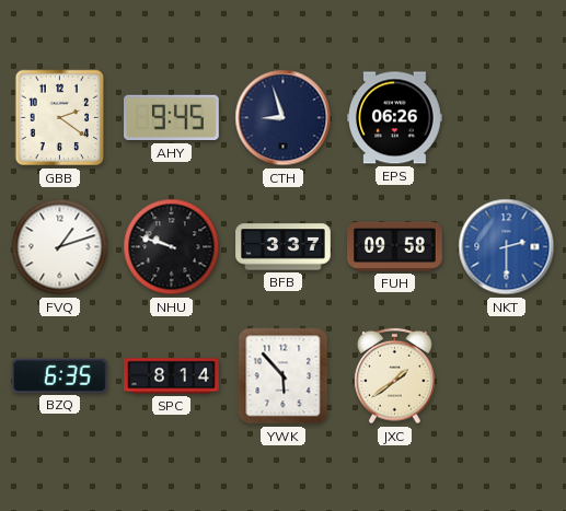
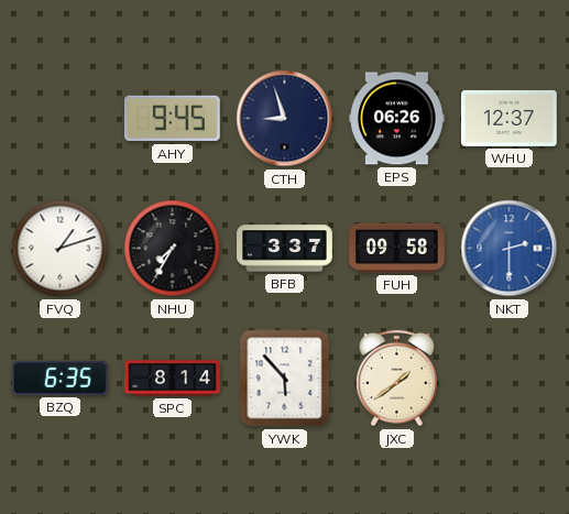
GBB: 2:21 -> none (60, 118)
WHU: none -> 12:37 (510, 118)
NHU: 9:48 -> 7:35 (173, 249)
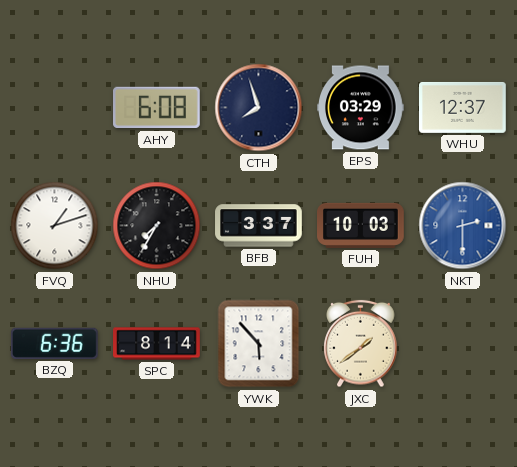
AHY: 9:45 -> 6:08 (157, 108)
CTH: 8:57 -> 7:57 (259, 108)
EPS: 06:26 -> 03:29 (361, 108)
FUH: 09:58 -> 10:03 (361, 225)
BZQ: 6:35 -> 6:36 (54, 343)
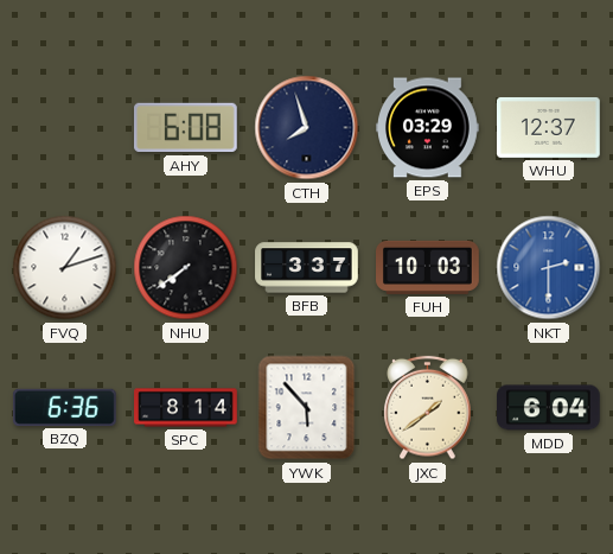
NHU: 7:35 -> 7:39 (186, 268)
MDD: none -> 6:04 (549, 408)
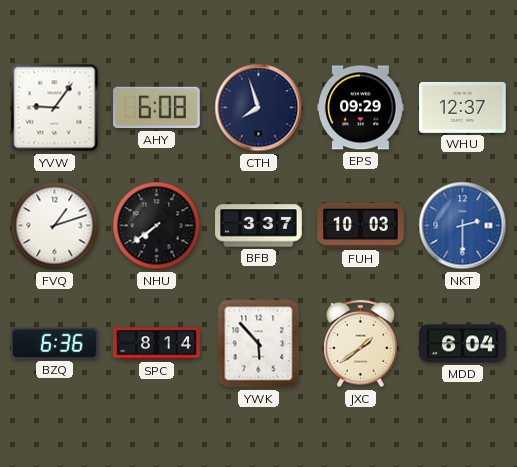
YVW: none -> 9:06 (55, 108)
EPS: 03:29 -> 09:29 (361, 108)
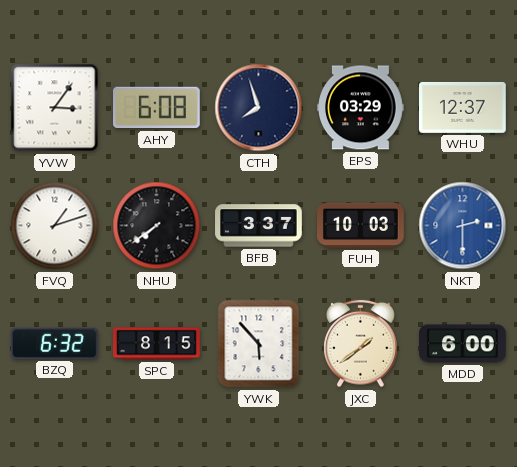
YVW: 9:06 -> 3:06 (55, 108)
EPS: 09:29 -> 03:29 (361, 108)
BZQ: 6:36 -> 6:32 (54, 343)
SPC: 8:14 -> 8:15 (157, 344)
MDD: 6:04 -> 6:00 (463, 344)
